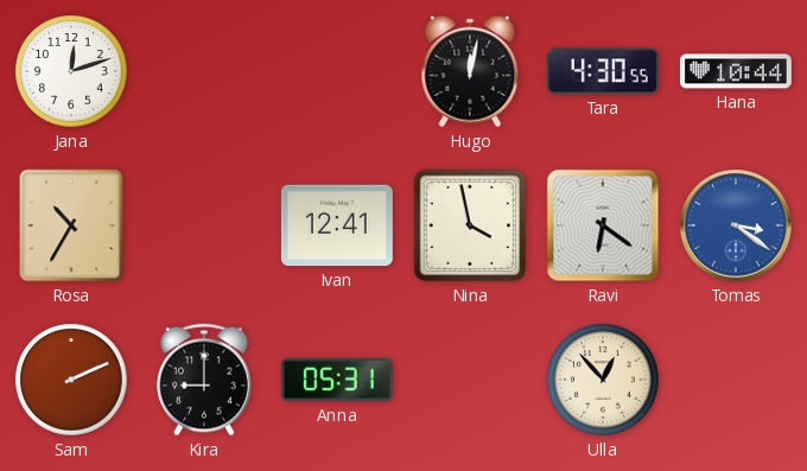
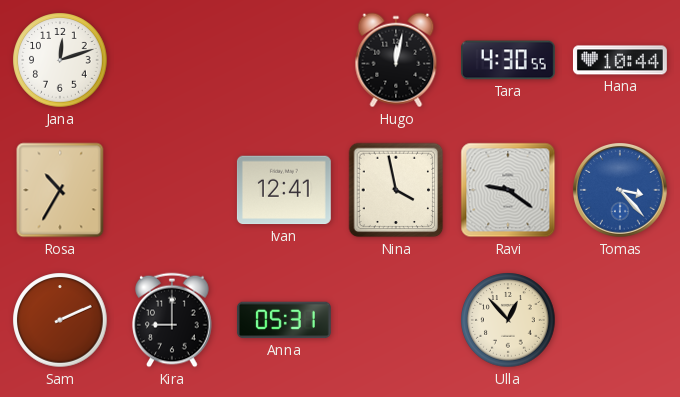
Ravi: 6:21 -> 9:21 (508, 190)
Tomas: 3:21 -> 3:23 (621, 191)
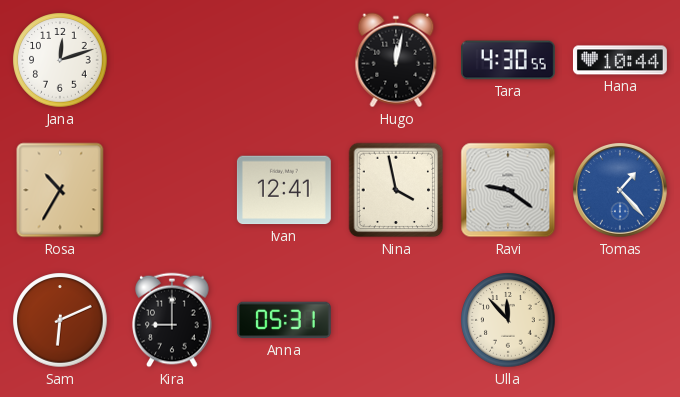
Tomas: 3:23 -> 1:23 (621, 191)
Sam: 2:11 -> 6:11 (60, 320)
Ulla: 12:53 -> 11:53 (508, 320)
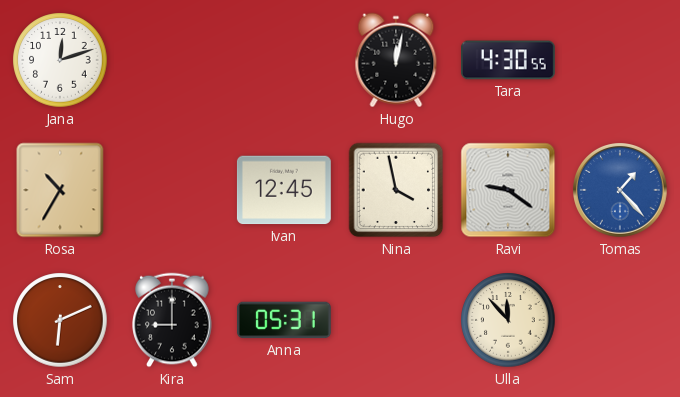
Hana: 10:44 -> none (620, 60)
Ivan: 12:41 -> 12:45 (284, 190)
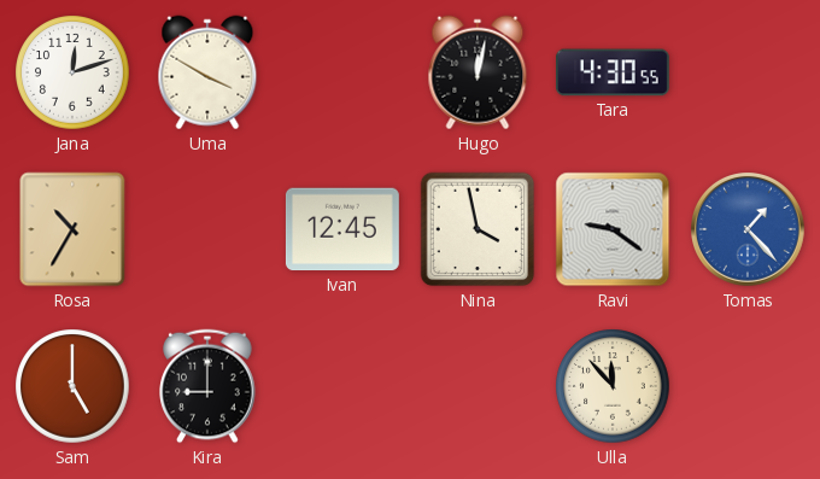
Uma: none -> 3:50 (207, 72)
Sam: 6:11 -> 5:00 (72, 386)
Anna: 05:31 -> none (284, 320)
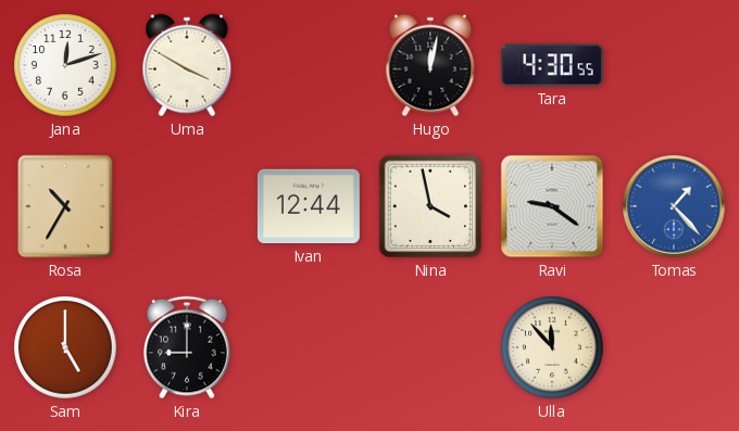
Ivan: 12:45 -> 12:44 (309, 206)
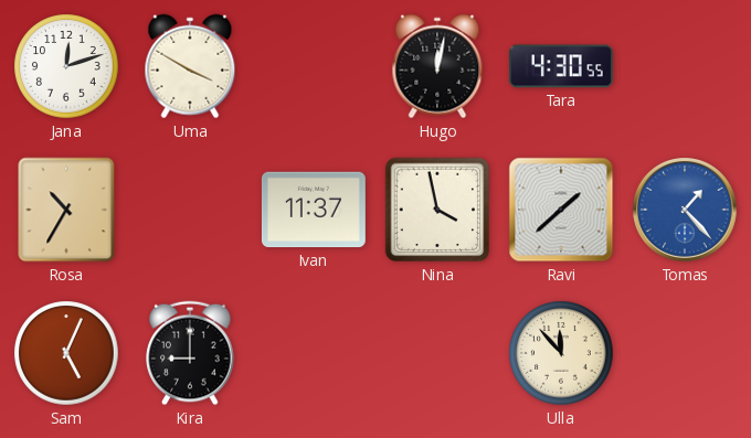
Ivan: 12:44 -> 11:37 (314, 210)
Ravi: 9:21 -> 1:38 (561, 210)
Sam: 5:00 -> 5:04 (66, 353)
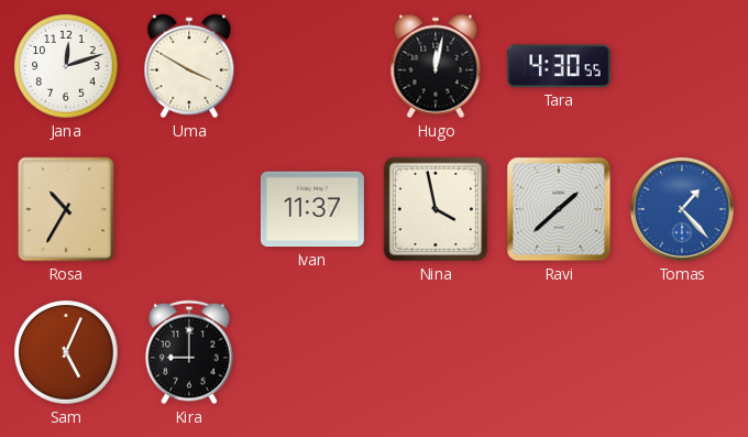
Ulla: 11:53 -> none (561, 353)
